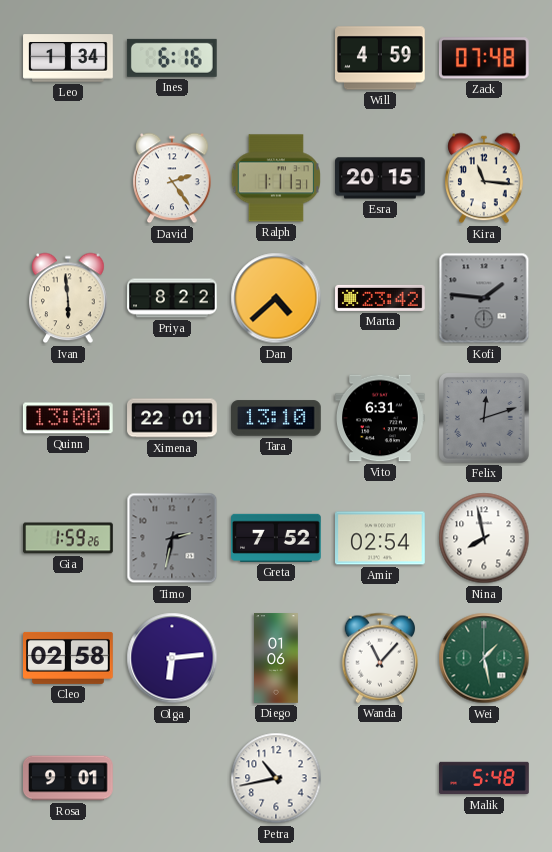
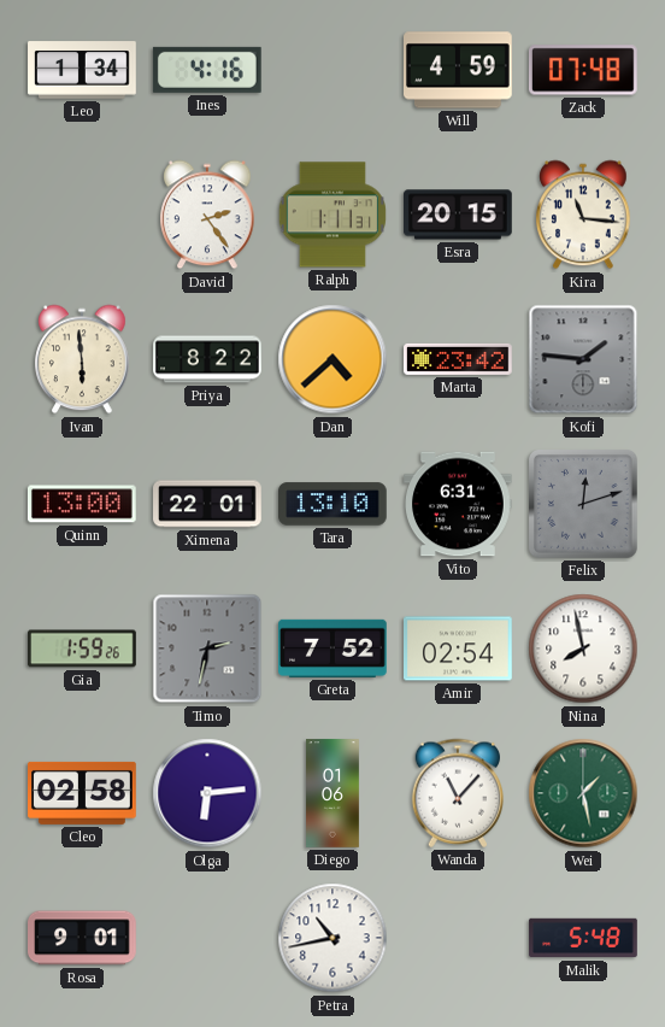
Ines: 6:16 -> 4:16 (207, 70)
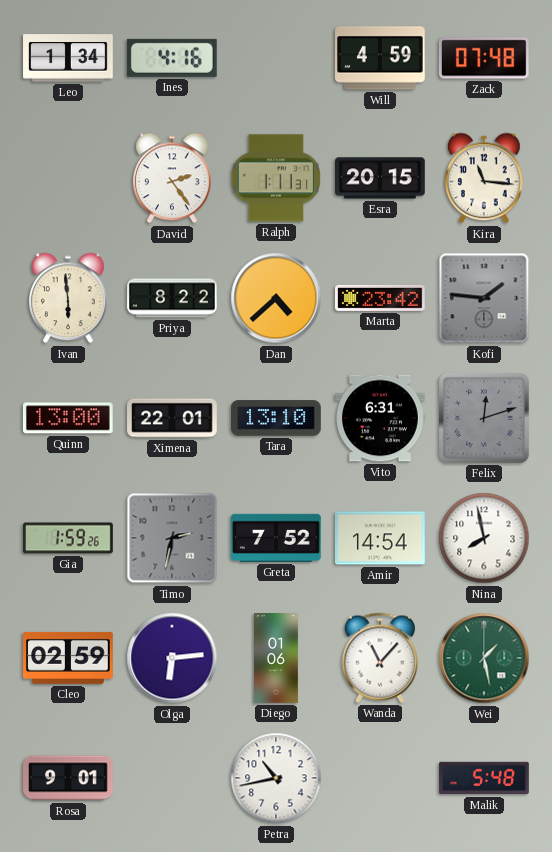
Amir: 02:54 -> 14:54 (381, 538)
Cleo: 02:58 -> 02:59 (69, 658)
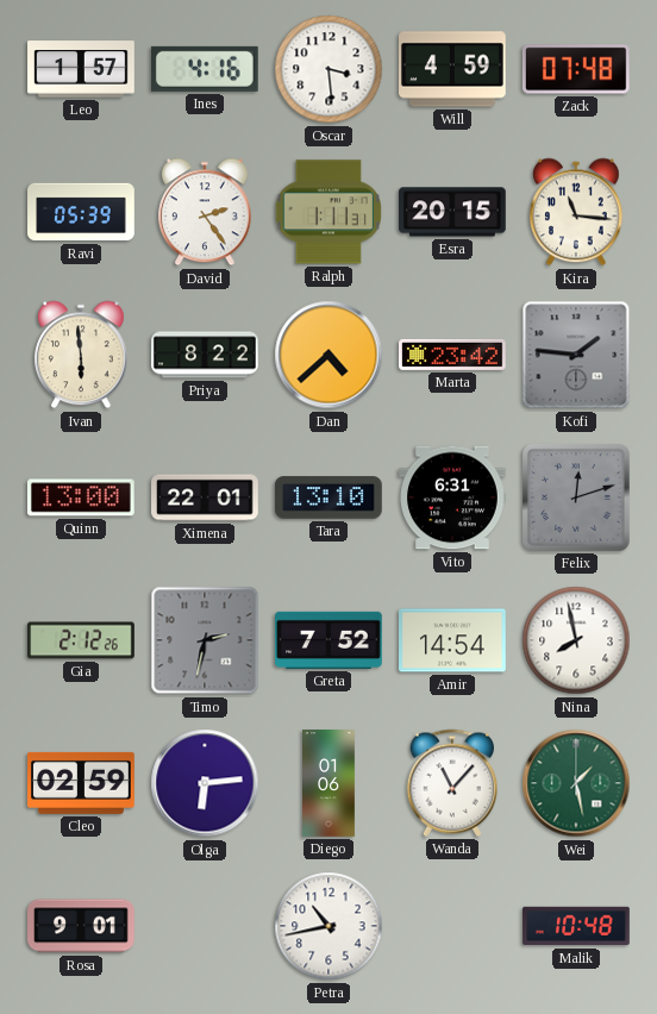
Leo: 1:34 -> 1:57 (81, 69)
Oscar: none -> 3:29 (328, 69)
Ravi: none -> 05:39 (81, 212)
Gia: 1:59 -> 2:12 (81, 640)
Malik: 5:48 -> 10:48 (576, 926)
